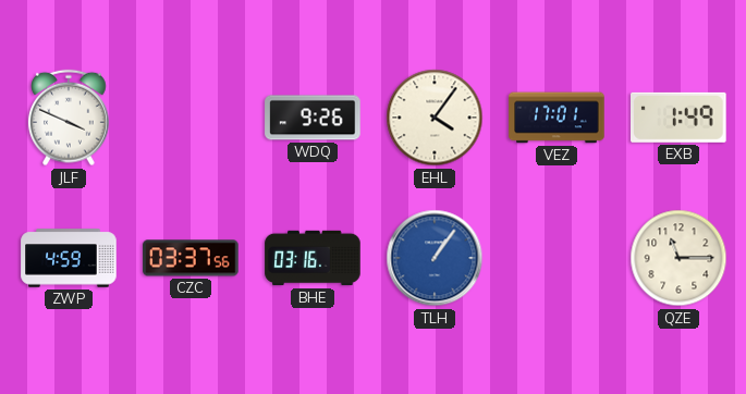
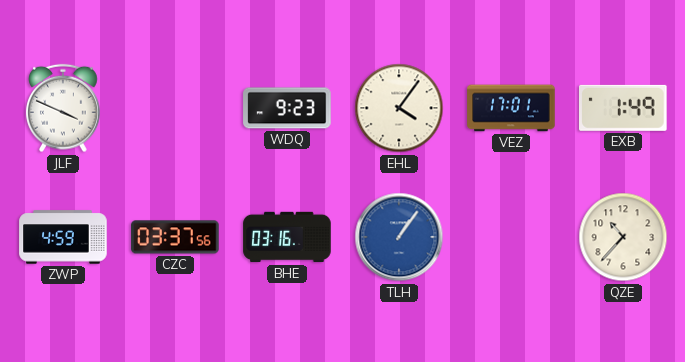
WDQ: 9:26 -> 9:23 (287, 108)
QZE: 11:15 -> 10:37 (623, 237)
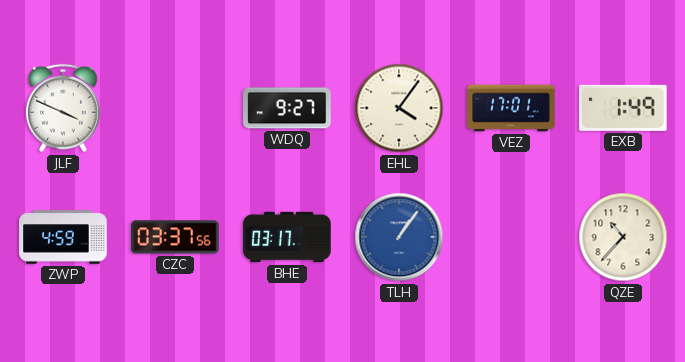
WDQ: 9:23 -> 9:27 (287, 108)
BHE: 03:16 -> 03:17 (287, 237)
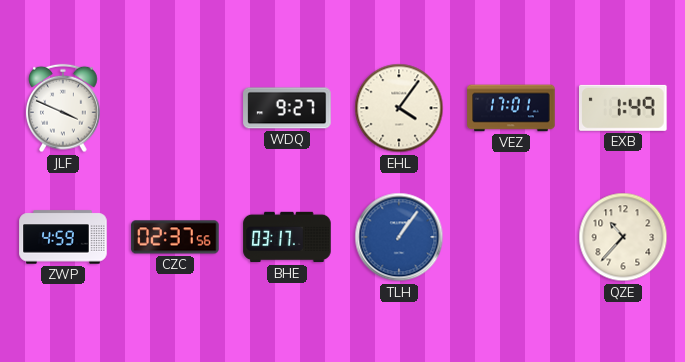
CZC: 03:37 -> 02:37 (175, 237)
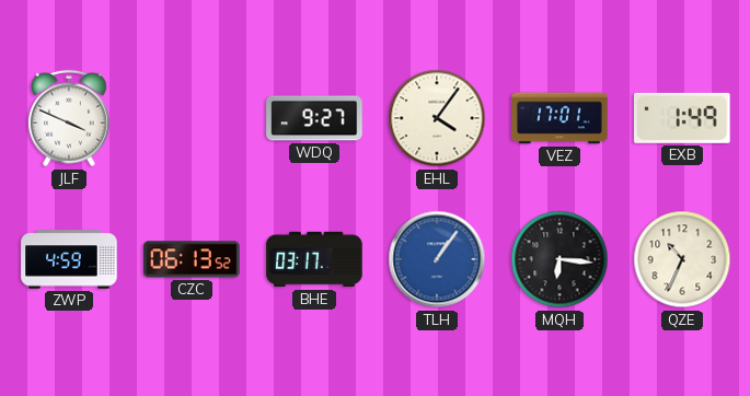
CZC: 02:37 -> 06:13 (192, 259)
MQH: none -> 6:16 (559, 259)
QZE: 10:37 -> 10:34 (682, 259)
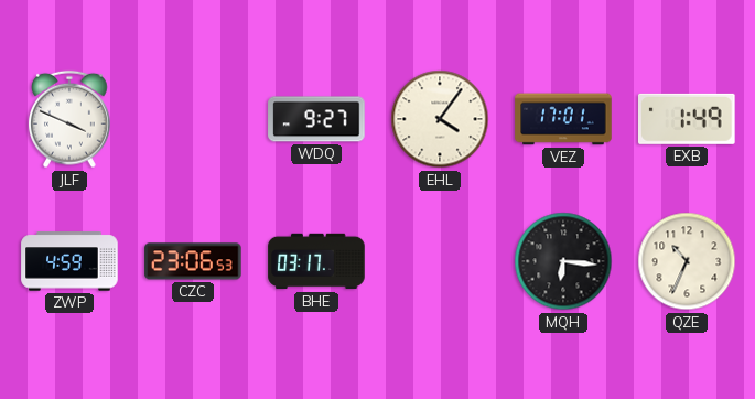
CZC: 06:13 -> 23:06 (193, 261)
TLH: 1:06 -> none (437, 259)
